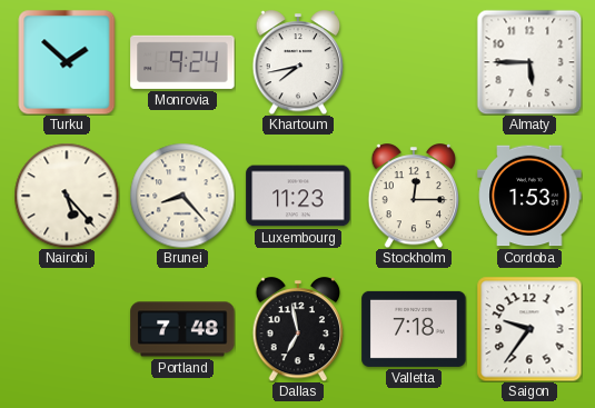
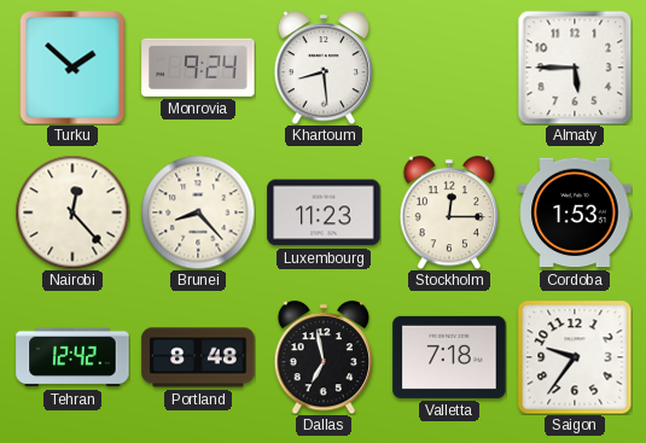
Khartoum: 7:43 -> 8:29 (324, 69)
Nairobi: 5:23 -> 12:23 (72, 212)
Tehran: none -> 12:42 (72, 357)
Portland: 7:48 -> 8:48 (198, 357)
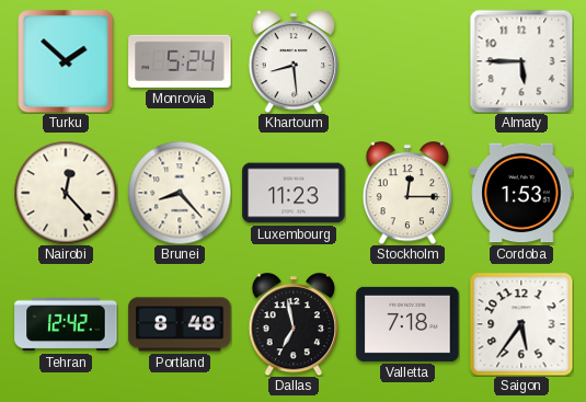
Monrovia: 9:24 -> 5:24 (180, 61)
Saigon: 9:36 -> 5:36 (521, 324)
